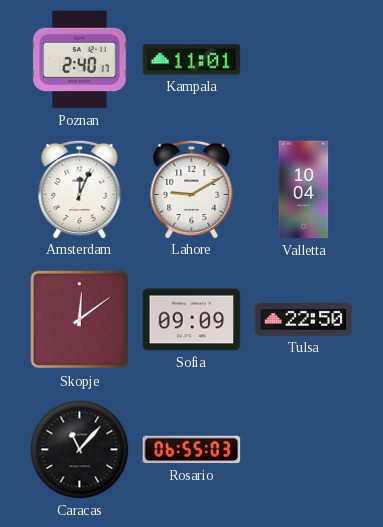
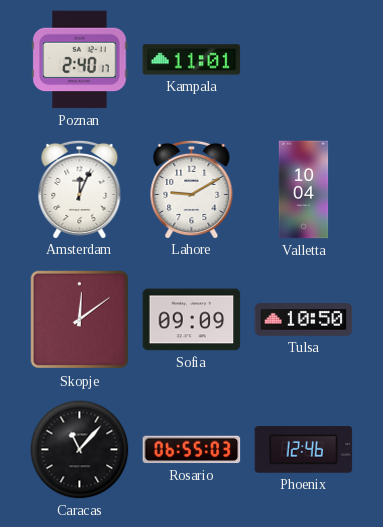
Tulsa: 22:50 -> 10:50 (304, 320)
Phoenix: none -> 12:46 (304, 450)
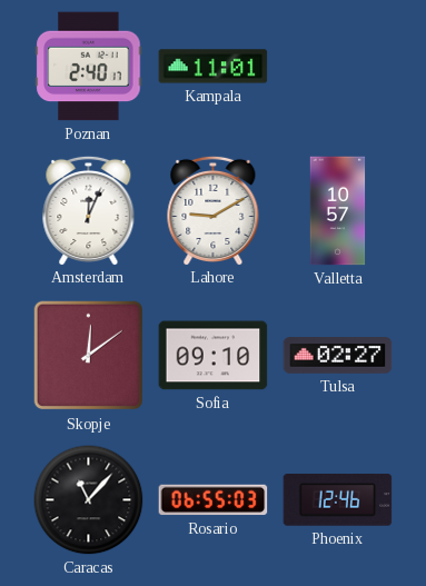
Valletta: 10:04 -> 10:57 (338, 211)
Sofia: 09:09 -> 09:10 (214, 356)
Tulsa: 10:50 -> 02:27 (338, 356)
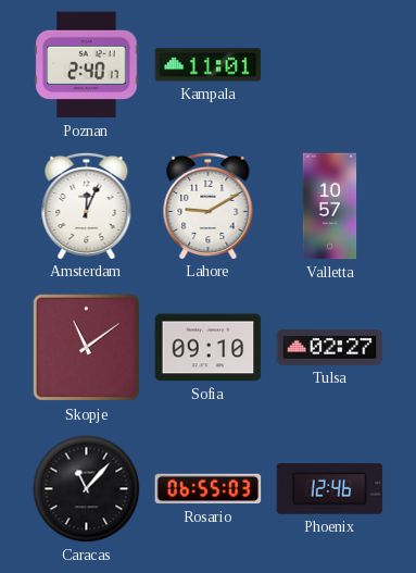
Skopje: 12:09 -> 11:09 (87, 348)
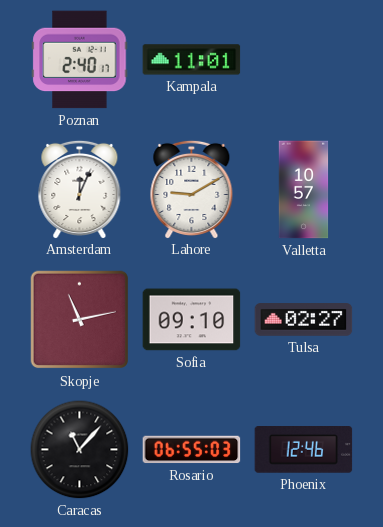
Skopje: 11:09 -> 11:13 (80, 320)
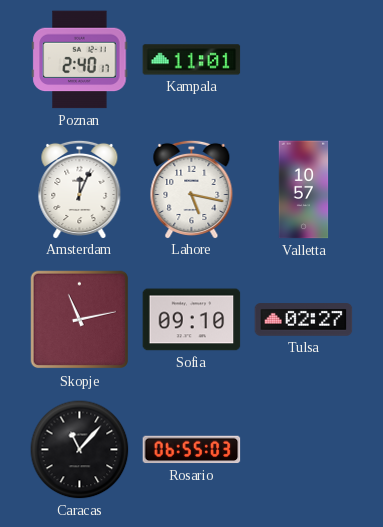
Lahore: 9:10 -> 5:17 (192, 189)
Phoenix: 12:46 -> none (304, 450)
